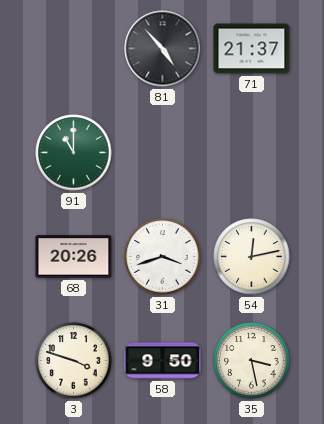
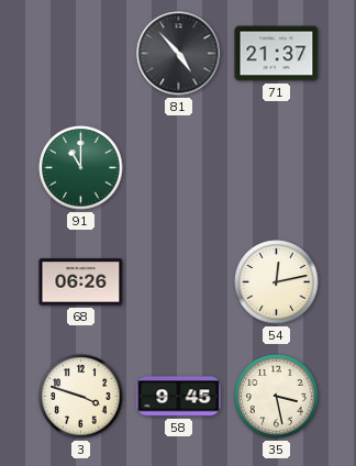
68: 20:26 -> 06:26 (81, 282)
31: 3:42 -> none (163, 257)
58: 9:50 -> 9:45 (179, 397)
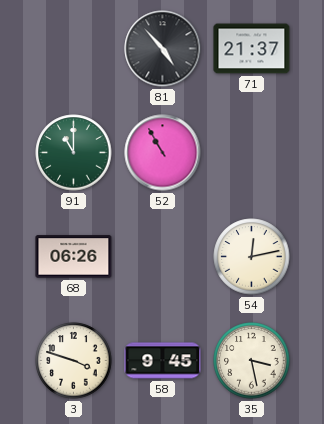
52: none -> 10:55 (163, 153)
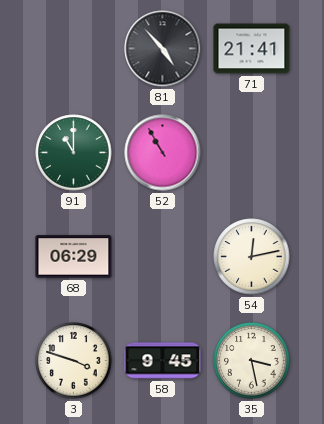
71: 21:37 -> 21:41 (252, 49)
68: 06:26 -> 06:29 (74, 257)
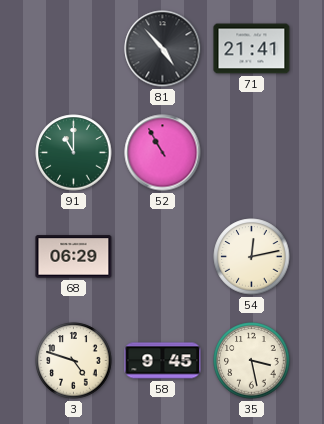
3: 3:48 -> 4:48 (74, 361)
